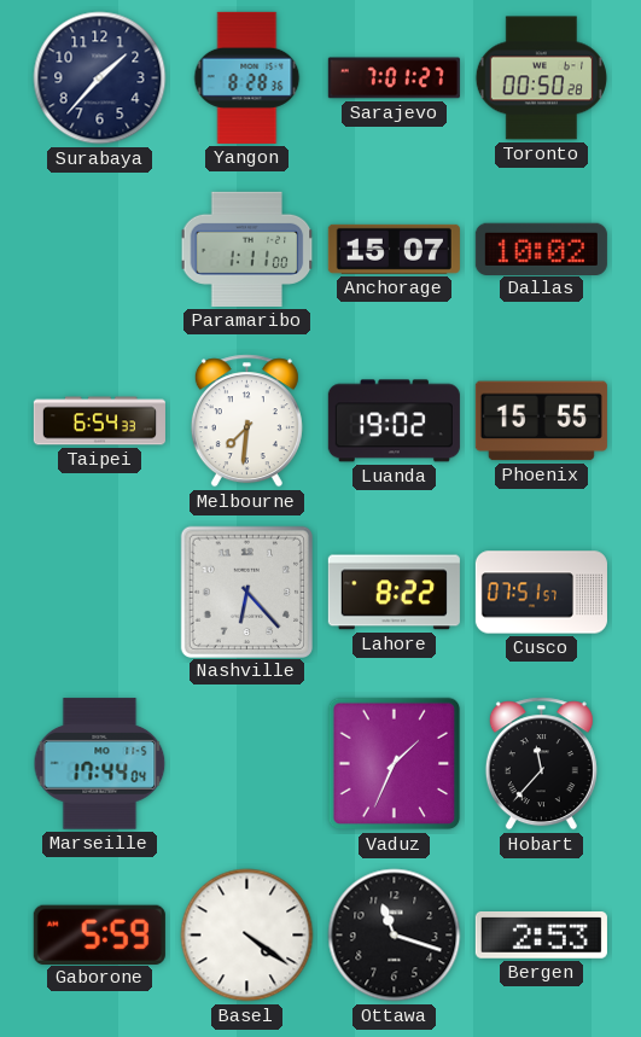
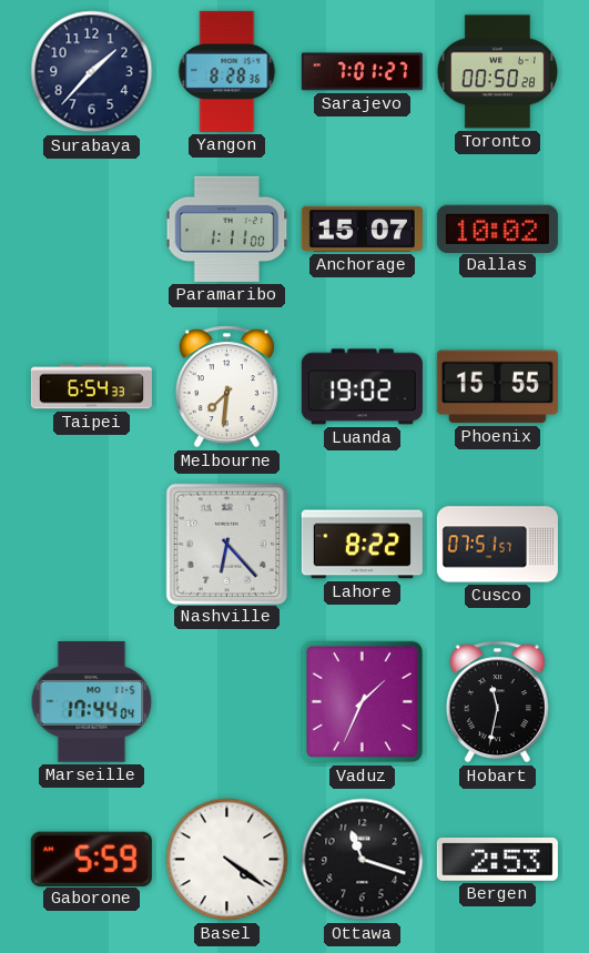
Hobart: 11:37 -> 11:32 (497, 702)
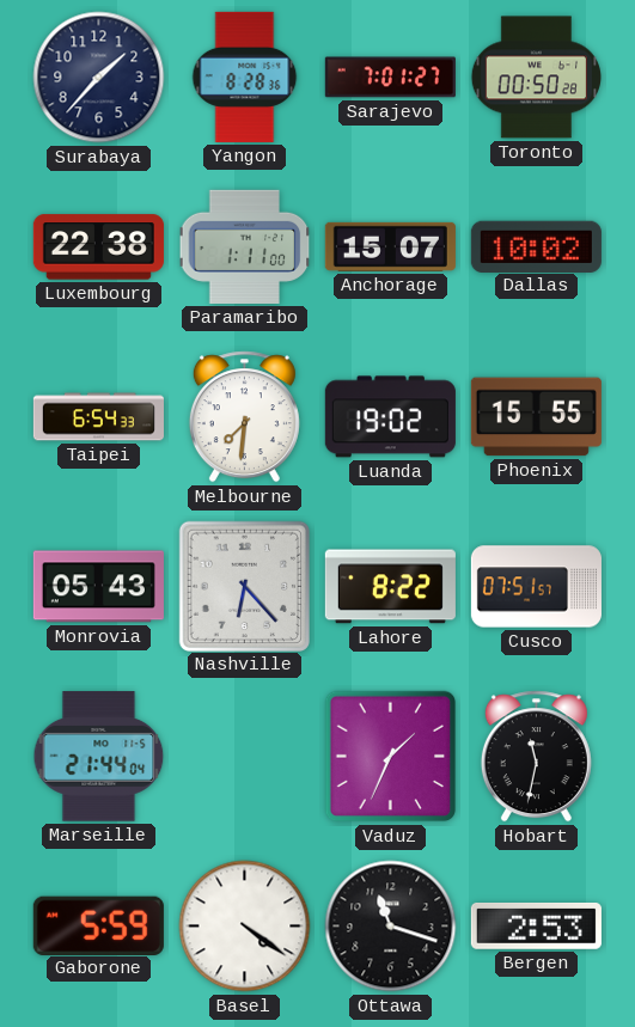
Luxembourg: none -> 22:38 (98, 247)
Monrovia: none -> 05:43 (98, 587)
Marseille: 17:44 -> 21:44 (99, 757)
